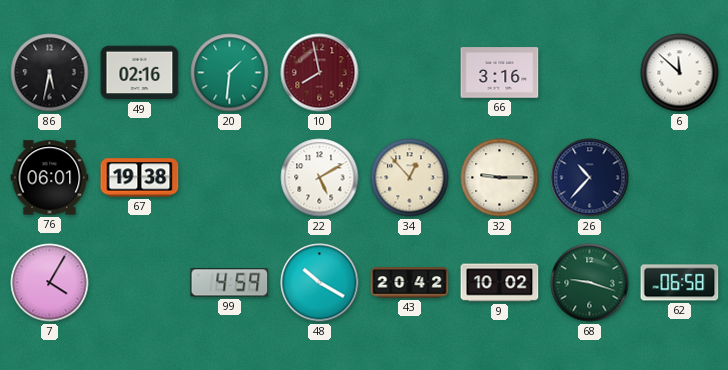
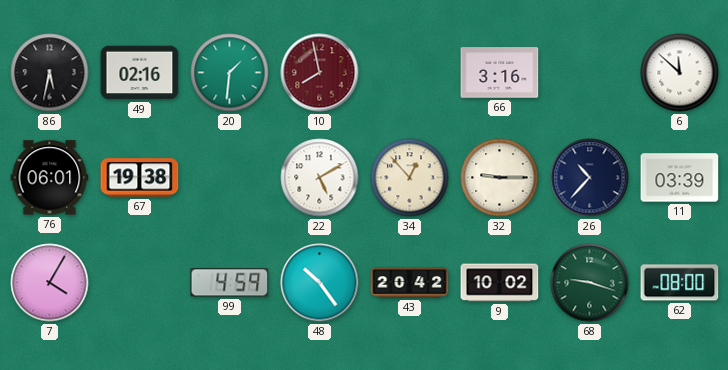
11: none -> 03:39 (680, 178)
48: 10:20 -> 10:24 (320, 283)
62: 06:58 -> 08:00 (680, 283)
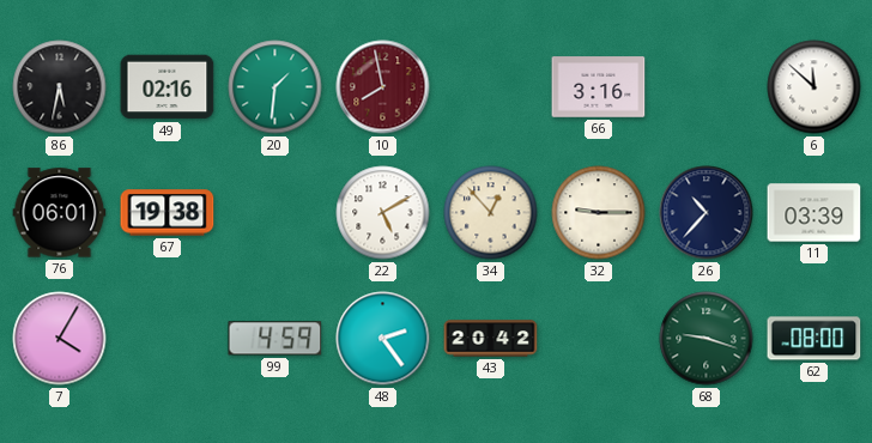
48: 10:24 -> 2:24 (383, 339)
9: 10:02 -> none (500, 283)
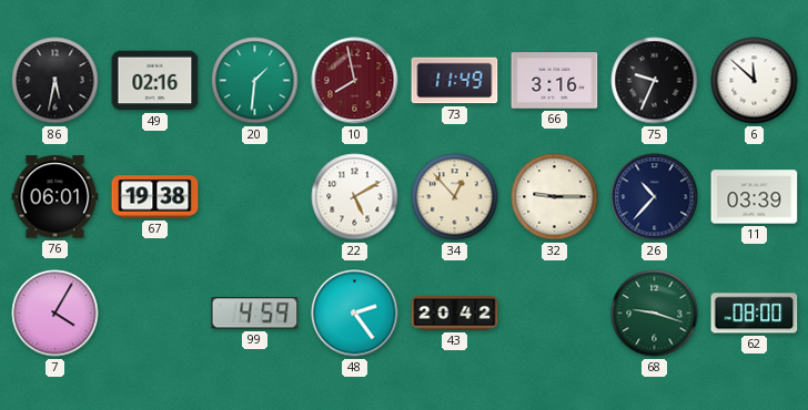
73: none -> 11:49 (455, 81)
75: none -> 9:34 (655, 81)
